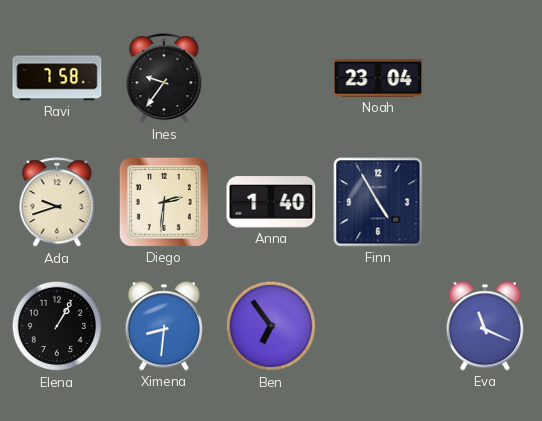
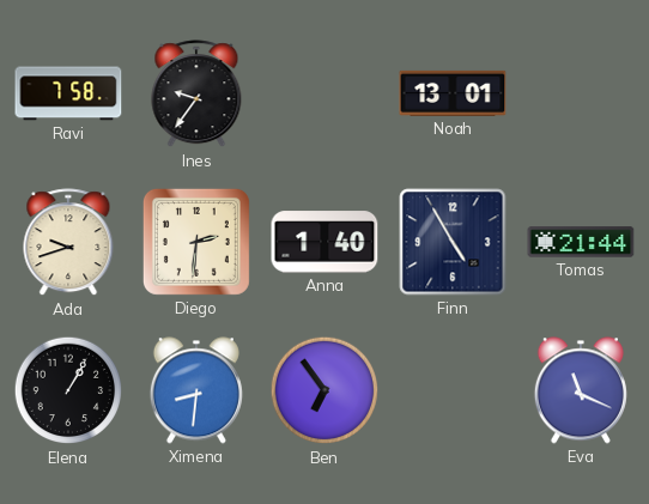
Noah: 23:04 -> 13:01 (453, 93)
Tomas: none -> 21:44 (581, 242)
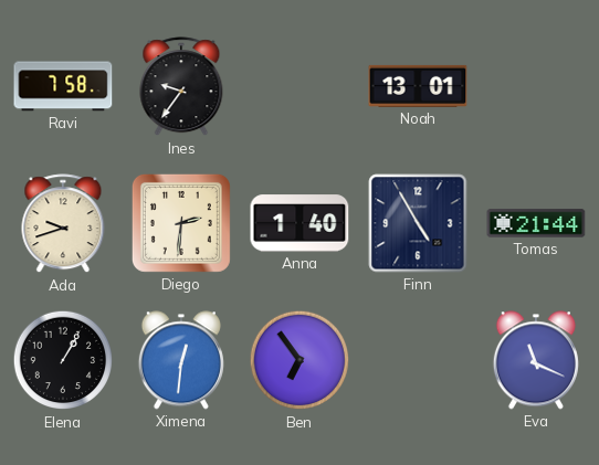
Ximena: 8:31 -> 12:31 (181, 360)
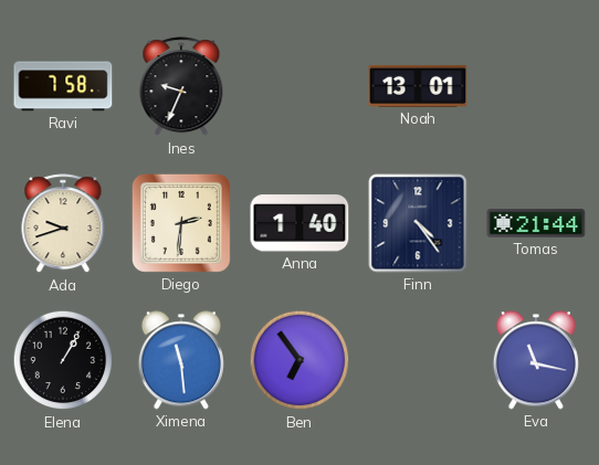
Ines: 9:36 -> 9:34 (181, 87)
Finn: 4:55 -> 4:24 (418, 223)
Ximena: 12:31 -> 11:29 (181, 360)
Eva: 11:19 -> 11:17 (536, 360)
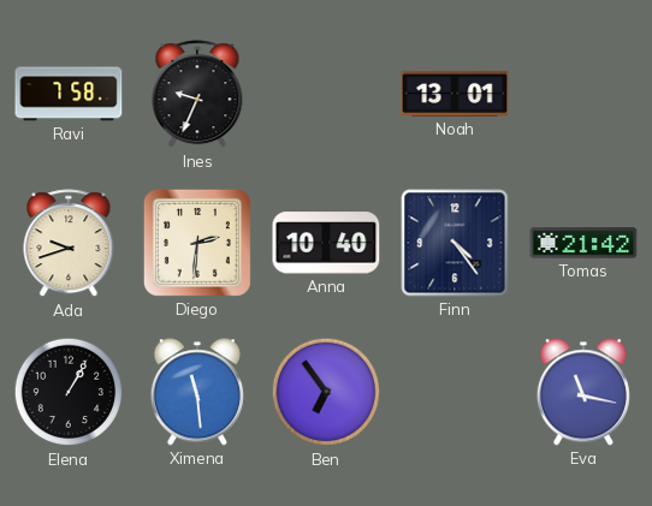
Anna: 1:40 -> 10:40 (326, 243)
Tomas: 21:44 -> 21:42 (583, 243)
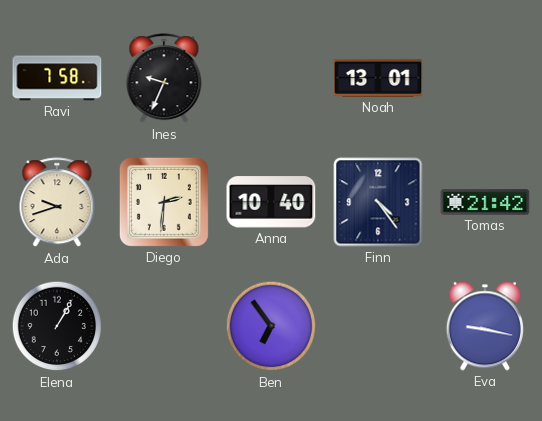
Ximena: 11:29 -> none (197, 392)
Eva: 11:17 -> 9:17 (485, 326)
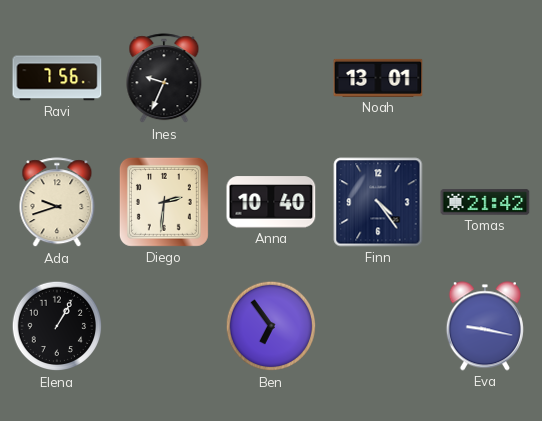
Ravi: 7:58 -> 7:56 (57, 78)
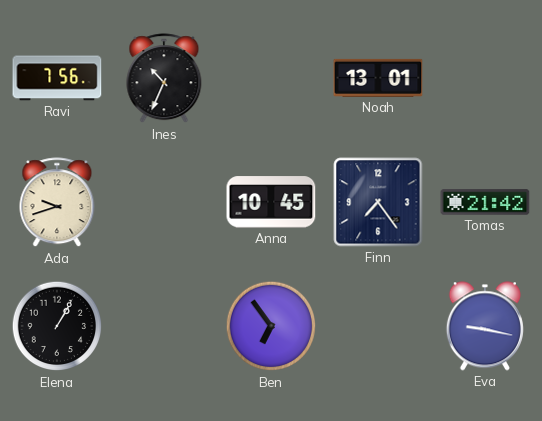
Ines: 9:34 -> 10:34 (164, 79)
Diego: 2:31 -> none (164, 202)
Anna: 10:40 -> 10:45 (271, 202)
Finn: 4:24 -> 7:24 (378, 202)
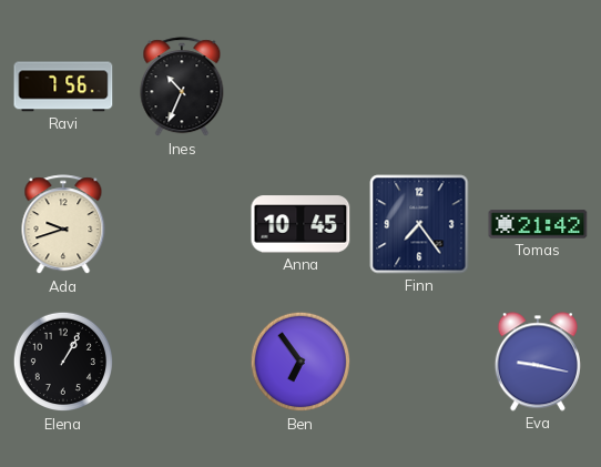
Noah: 13:01 -> none (378, 78)
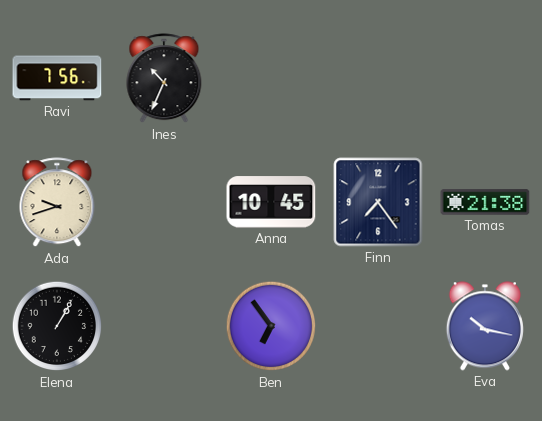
Tomas: 21:42 -> 21:38 (485, 202)
Eva: 9:17 -> 10:17 (485, 326)
